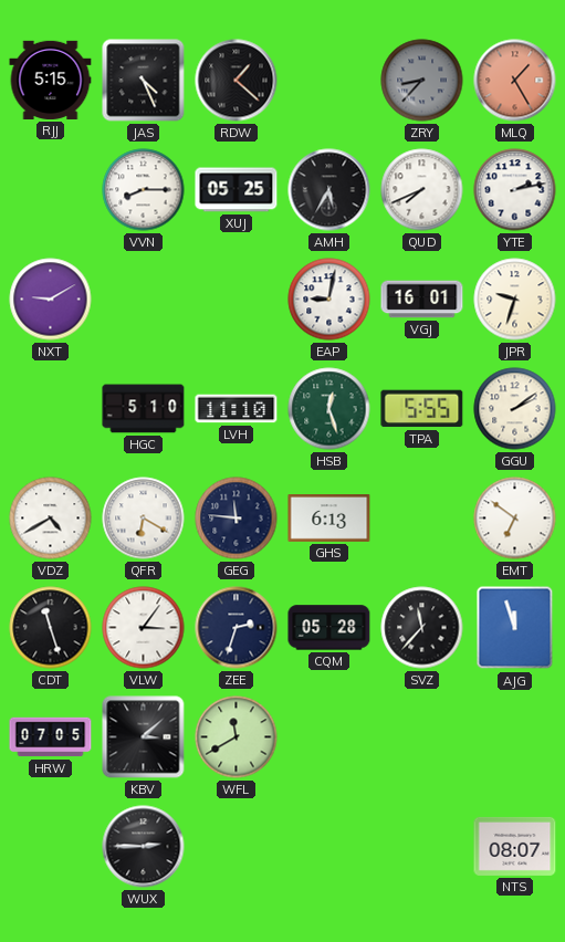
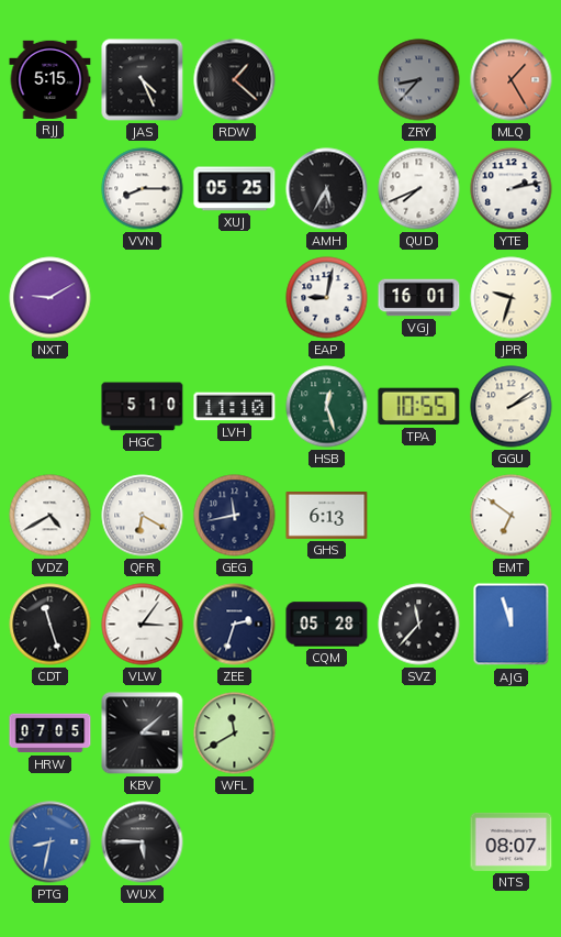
TPA: 5:55 -> 10:55 (419, 407)
GEG: 11:46 -> 11:43 (235, 516)
PTG: none -> 8:32 (51, 842)
WUX: 2:45 -> 5:45 (143, 842)
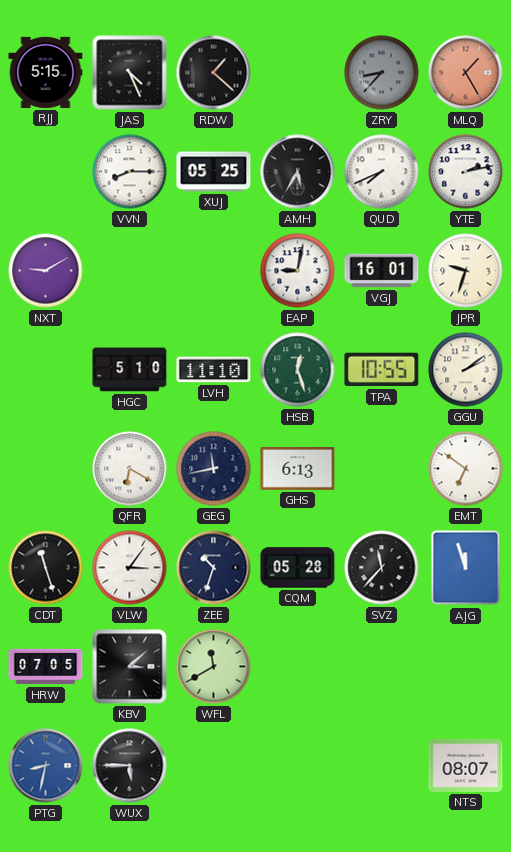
VDZ: 4:40 -> none (51, 516)
ZEE: 2:33 -> 10:33 (214, 568)
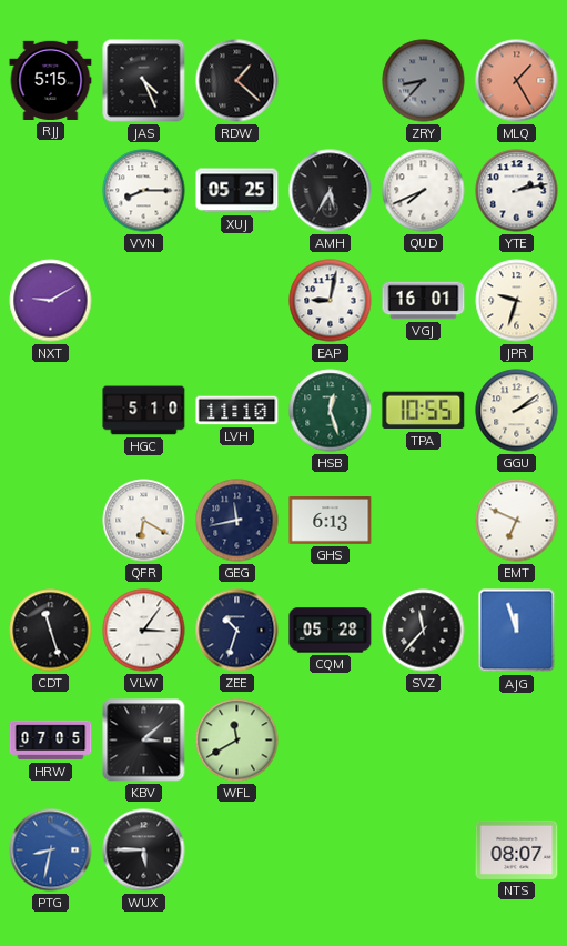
EMT: 6:51 -> 6:49 (517, 521)
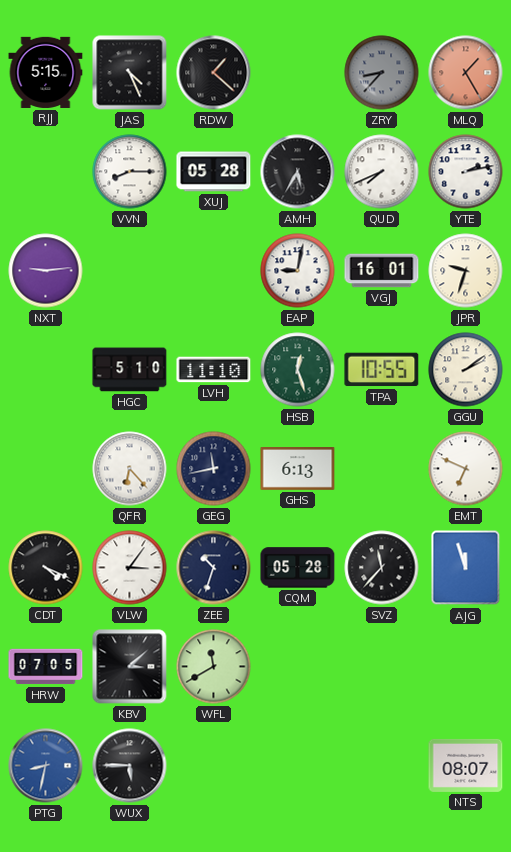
XUJ: 05:25 -> 05:28 (214, 172)
NXT: 9:10 -> 9:14 (46, 271)
QFR: 6:20 -> 6:23 (130, 469)
CDT: 11:27 -> 4:19 (46, 568)
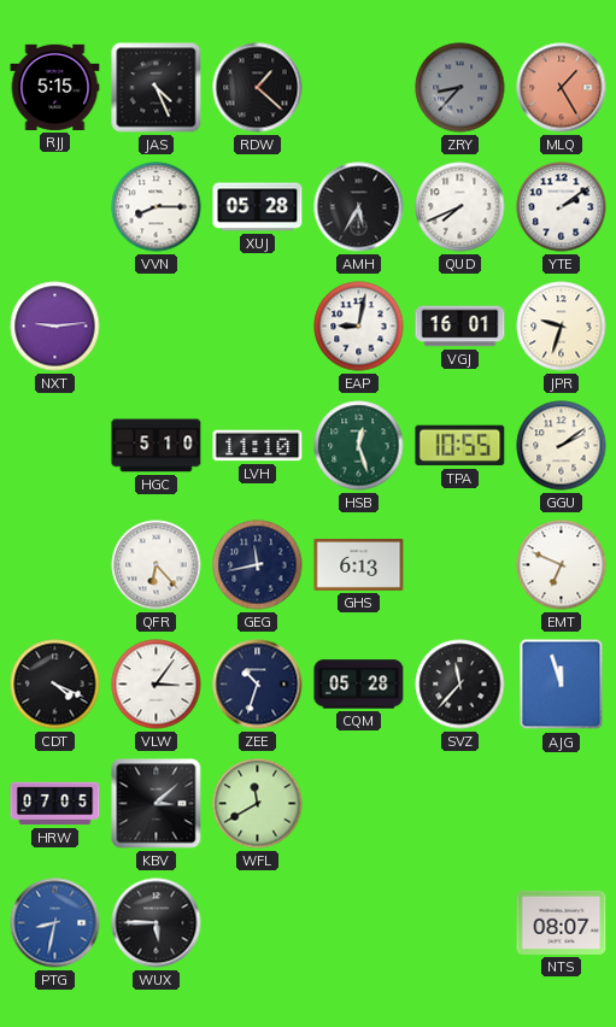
YTE: 2:13 -> 2:09 (562, 207)
